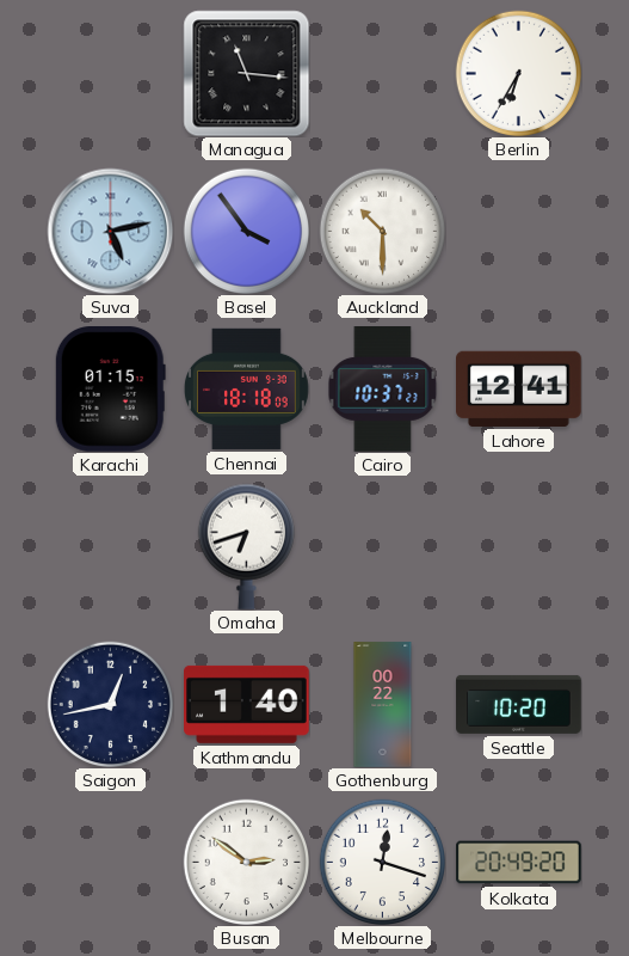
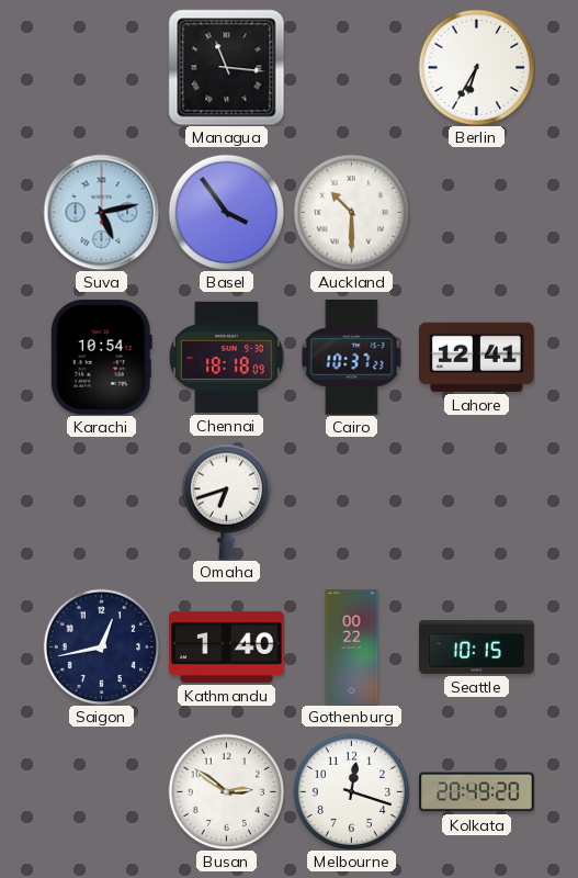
Karachi: 01:15 -> 10:54 (101, 358)
Seattle: 10:20 -> 10:15 (477, 646)
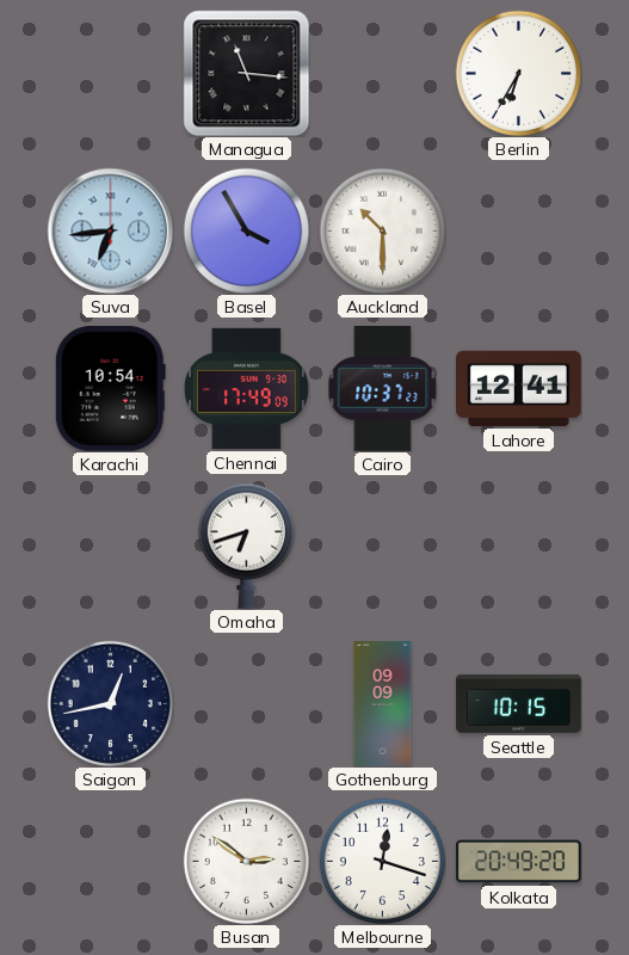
Suva: 5:13 -> 6:44 (110, 230)
Basel: 3:54 -> 3:55 (246, 230)
Chennai: 18:18 -> 17:49 (246, 388)
Kathmandu: 1:40 -> none (227, 646)
Gothenburg: 00:22 -> 09:09 (383, 704)
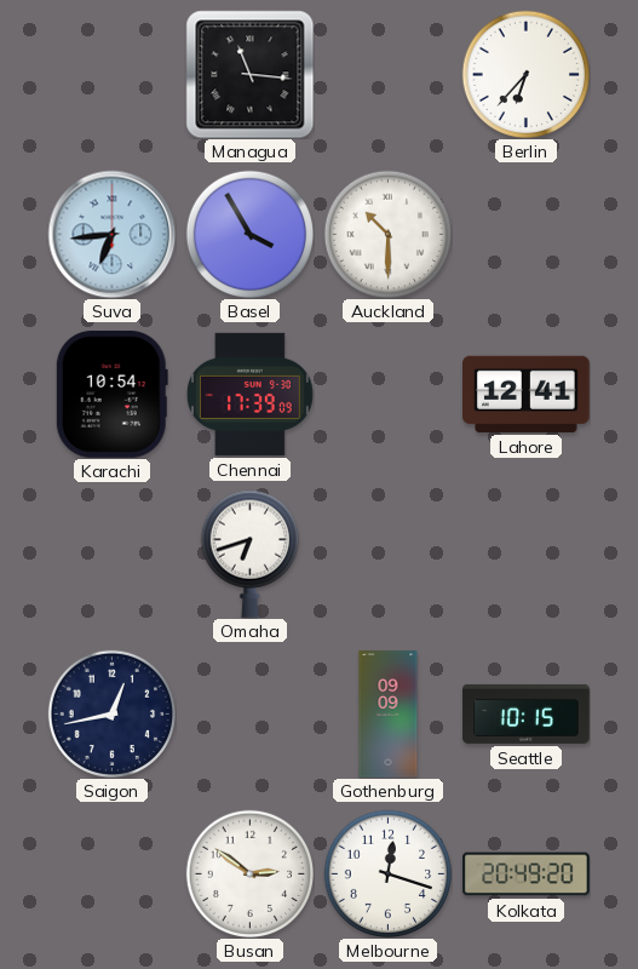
Berlin: 6:35 -> 6:37 (525, 74)
Chennai: 17:49 -> 17:39 (249, 394)
Cairo: 10:37 -> none (383, 389)
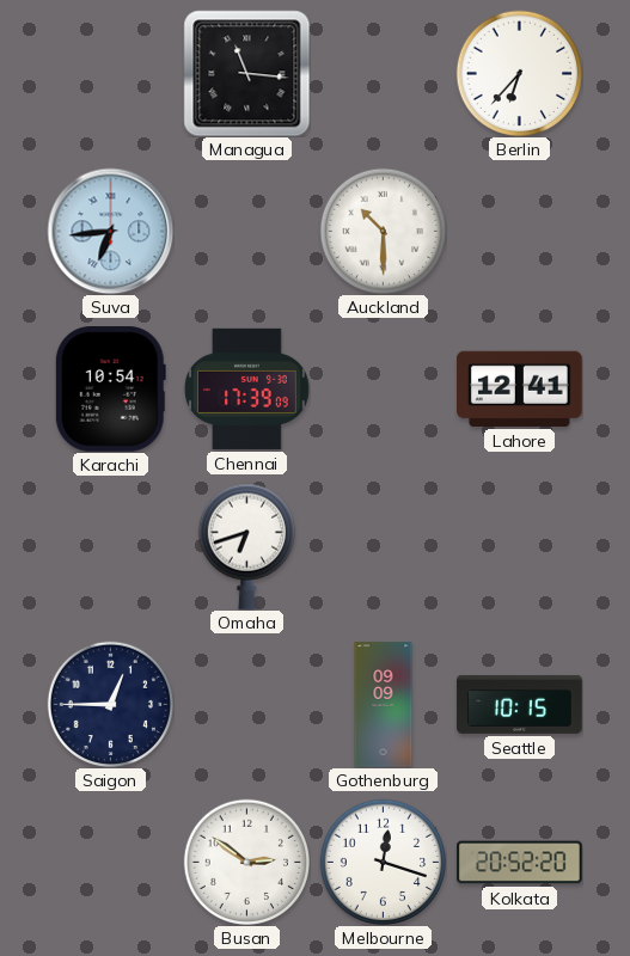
Basel: 3:55 -> none (249, 234)
Saigon: 12:43 -> 12:45 (110, 704)
Kolkata: 20:49 -> 20:52 (520, 863)
